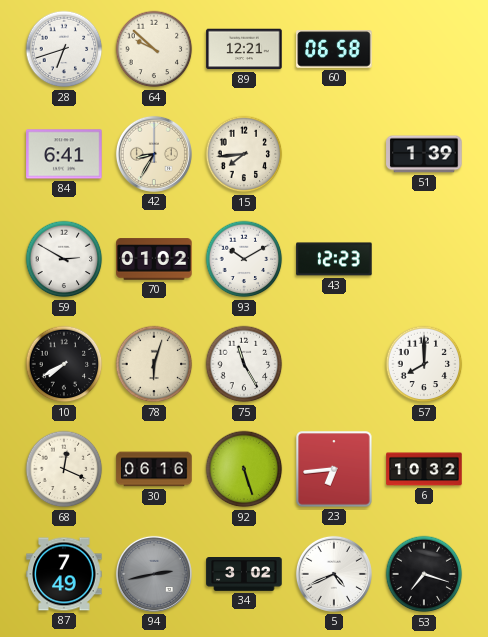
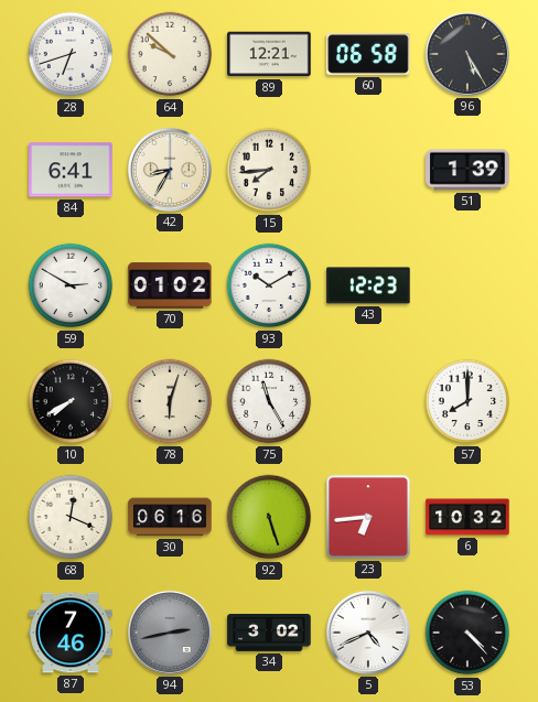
96: none -> 5:25 (467, 54)
87: 7:49 -> 7:46 (71, 633)
53: 7:18 -> 4:23 (467, 633)
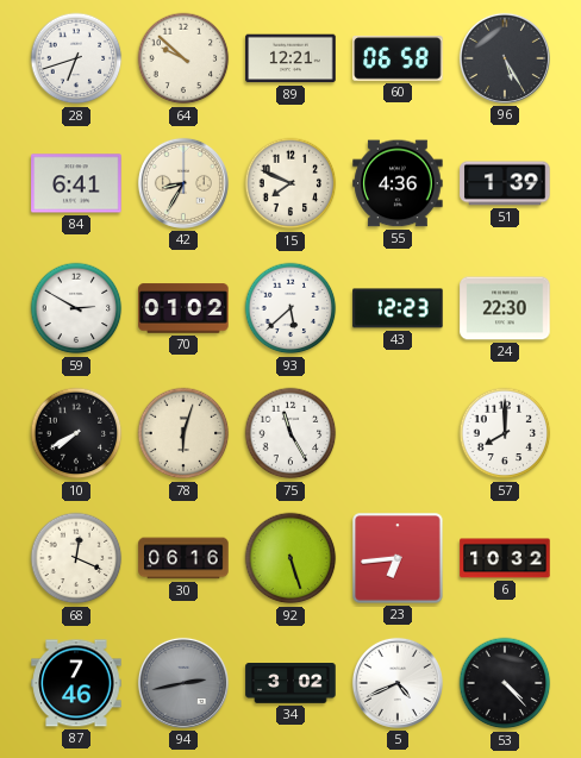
15: 7:44 -> 7:49 (290, 183)
55: none -> 4:36 (398, 183)
93: 10:10 -> 5:38 (290, 308)
24: none -> 22:30 (505, 308)
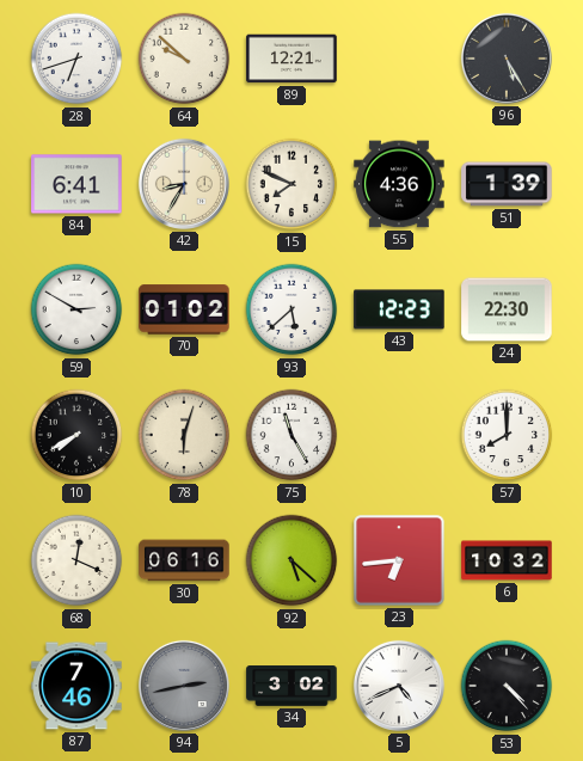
60: 06:58 -> none (398, 58)
92: 5:27 -> 5:22 (291, 560)
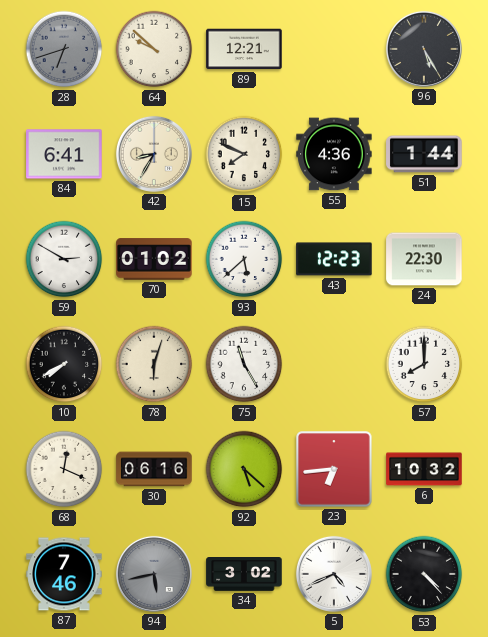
28 dial: white -> grey (64, 49)
51: 1:39 -> 1:44 (424, 154)
94: 2:43 -> 5:43 (154, 574)
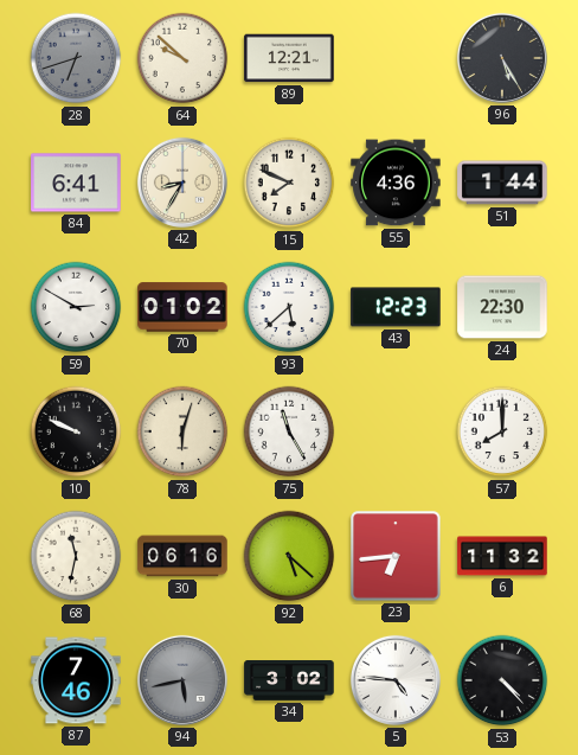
10: 7:40 -> 9:49 (76, 431)
68: 12:19 -> 11:32 (76, 556)
6: 10:32 -> 11:32 (502, 556)
5: 4:41 -> 4:46 (396, 680)
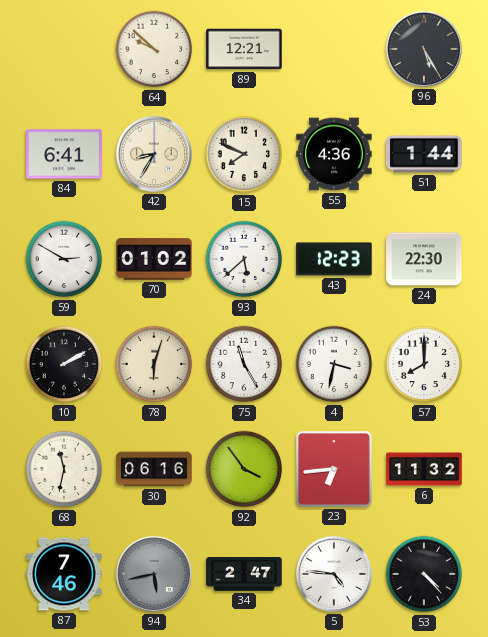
28: 6:42 -> none (76, 58)
10: 9:49 -> 2:10 (64, 364)
4: none -> 3:32 (334, 364)
92: 5:22 -> 3:54 (244, 469)
34: 3:02 -> 2:47 (244, 575)
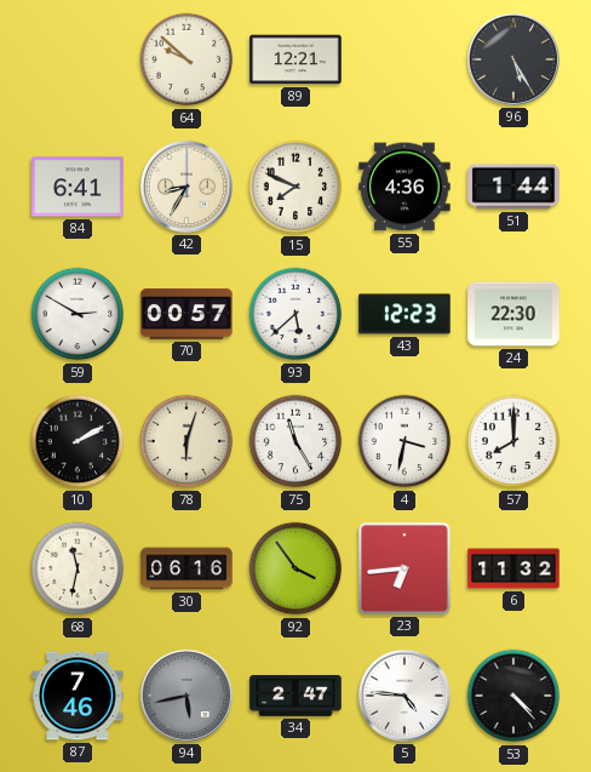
70: 01:02 -> 00:57 (187, 314)
